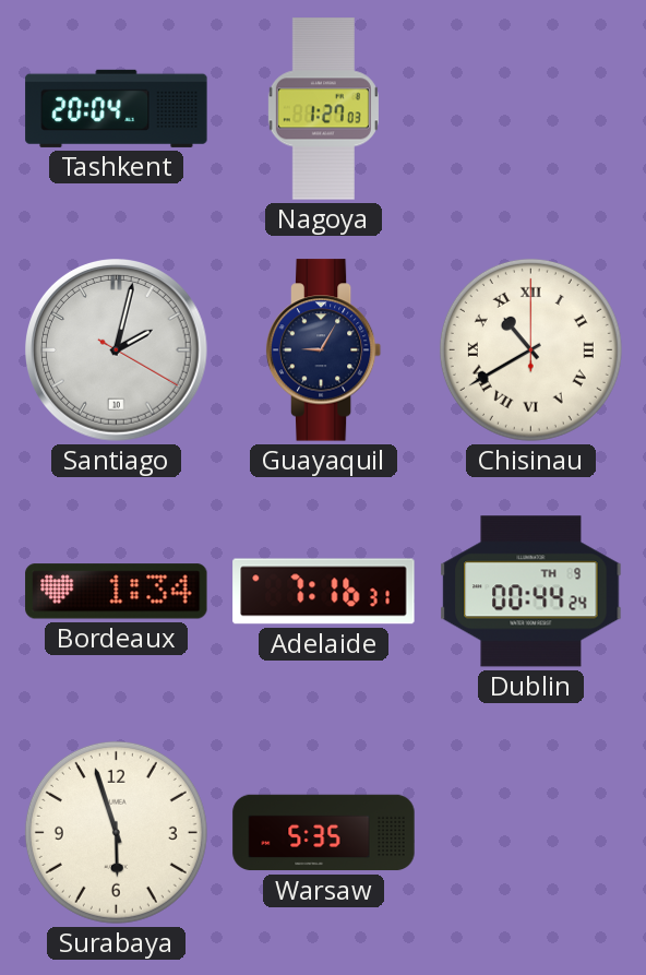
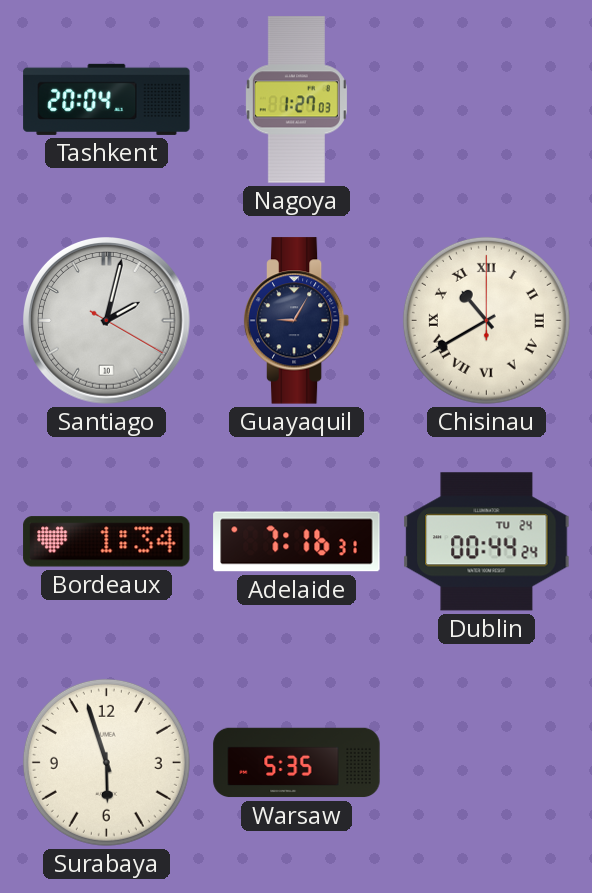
Dublin date: TH 9 -> TU 24 (487, 542)
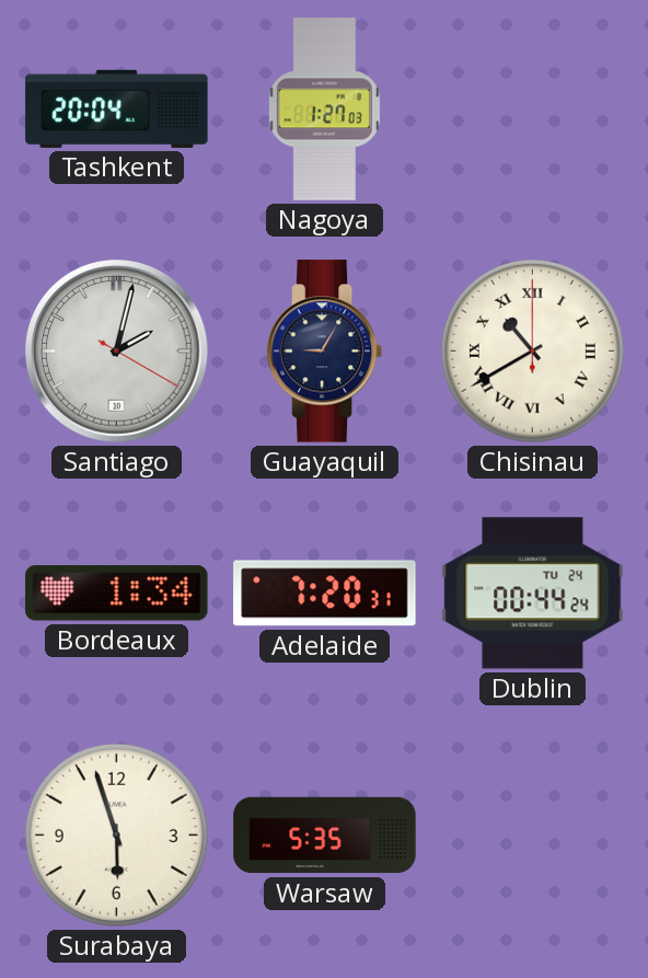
Adelaide: 7:16 -> 7:20 (325, 594)
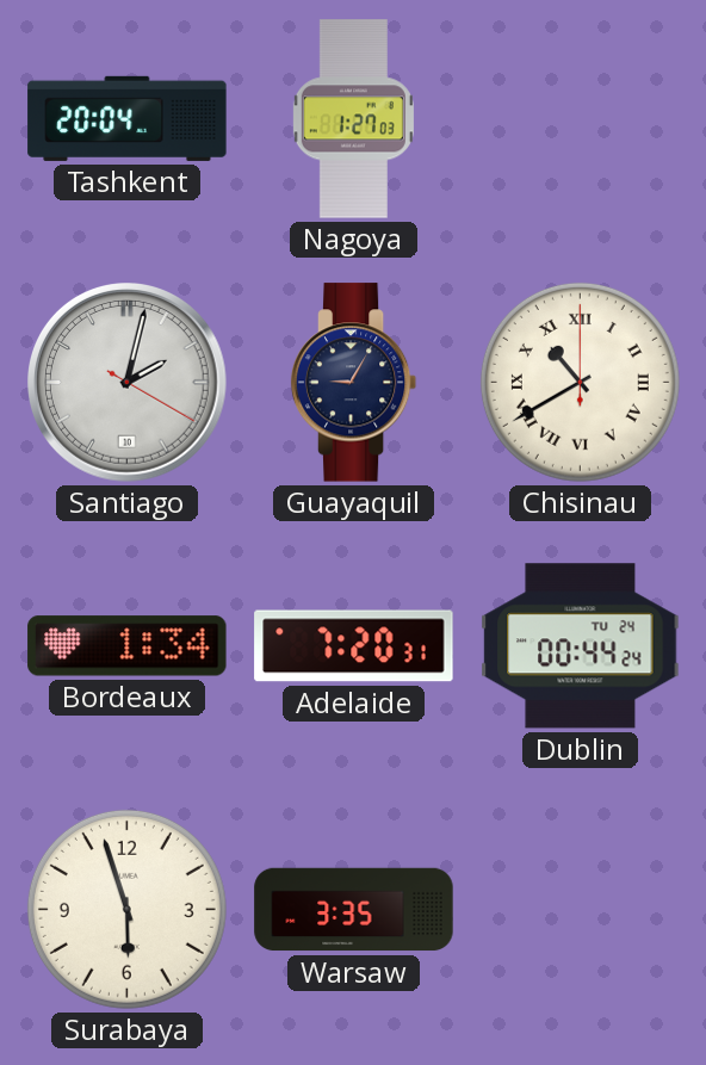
Warsaw: 5:35 -> 3:35 (354, 910)
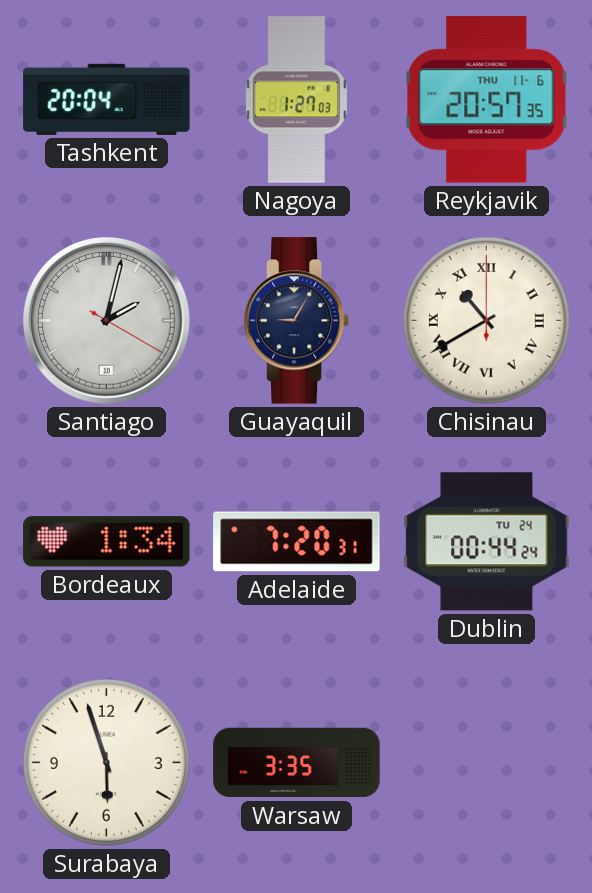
Reykjavik: none -> 20:57 (487, 100)
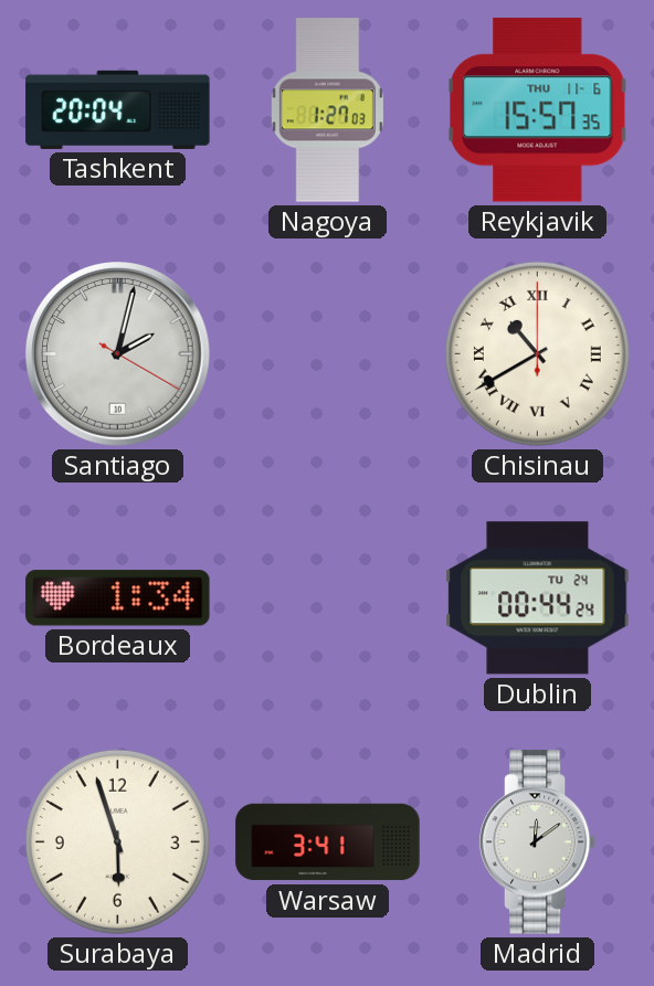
Reykjavik: 20:57 -> 15:57 (538, 110)
Guayaquil: 9:05 -> none (297, 321)
Adelaide: 7:20 -> none (297, 542)
Warsaw: 3:35 -> 3:41 (328, 842)
Madrid: none -> 12:09 (538, 842)
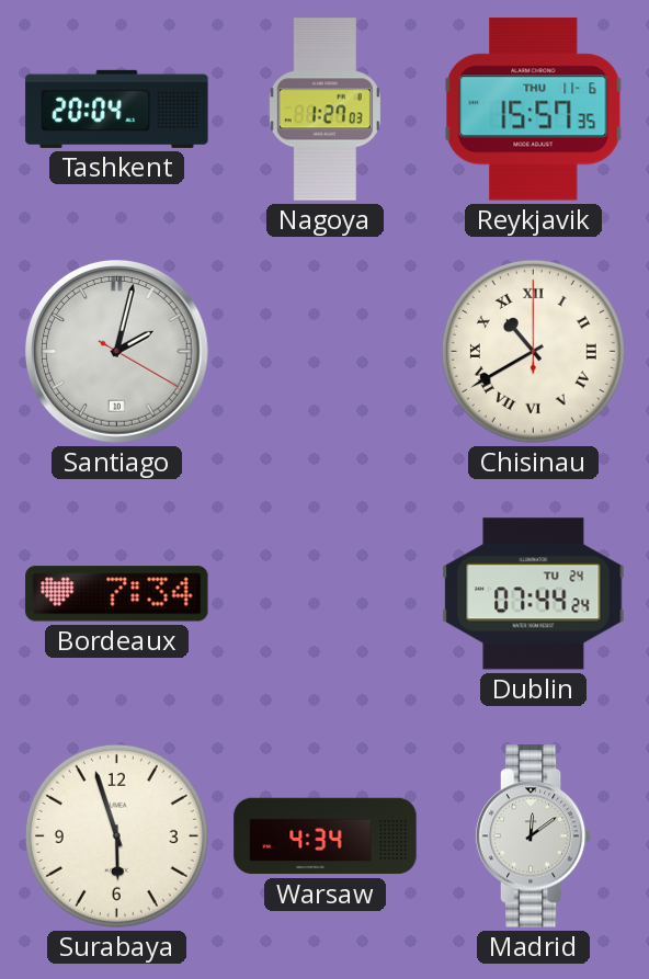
Bordeaux: 1:34 -> 7:34 (117, 594)
Dublin: 00:44 -> 07:44 (534, 594)
Warsaw: 3:41 -> 4:34 (326, 836)
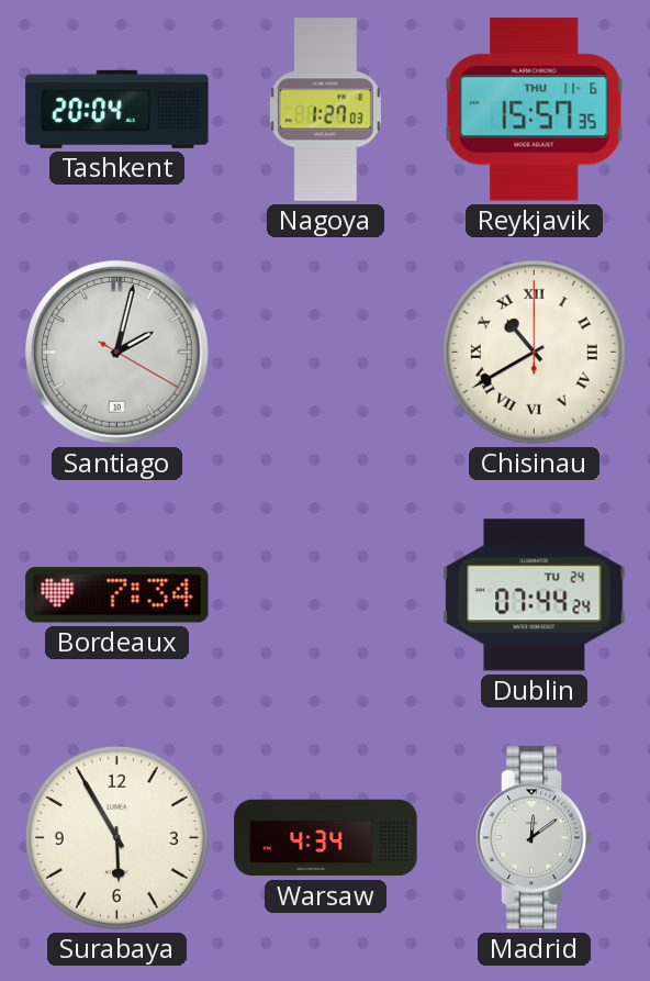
Surabaya: 5:57 -> 5:55 (116, 837)
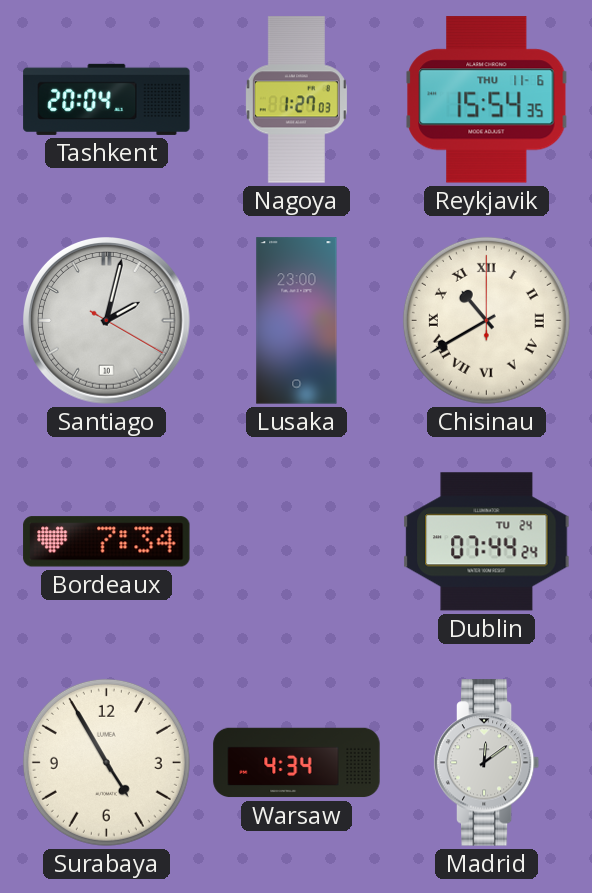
Reykjavik: 15:57 -> 15:54 (487, 100)
Lusaka: none -> 23:00 (297, 321)
Surabaya: 5:55 -> 4:55 (106, 762)
